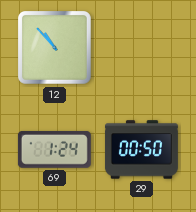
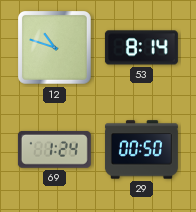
12: 10:53 -> 10:48 (55, 48)
53: none -> 8:14 (141, 48)
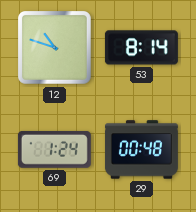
29: 00:50 -> 00:48 (141, 150)
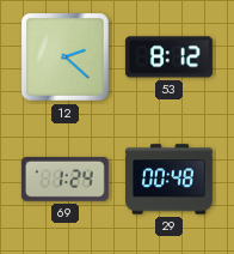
12: 10:48 -> 2:22 (66, 58)
53: 8:14 -> 8:12 (168, 58)
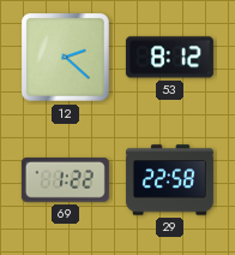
69: 1:24 -> 1:22 (65, 179)
29: 00:48 -> 22:58 (169, 180)
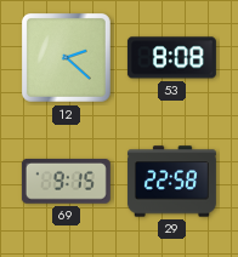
53: 8:12 -> 8:08 (171, 58)
69: 1:22 -> 9:15 (66, 181)
